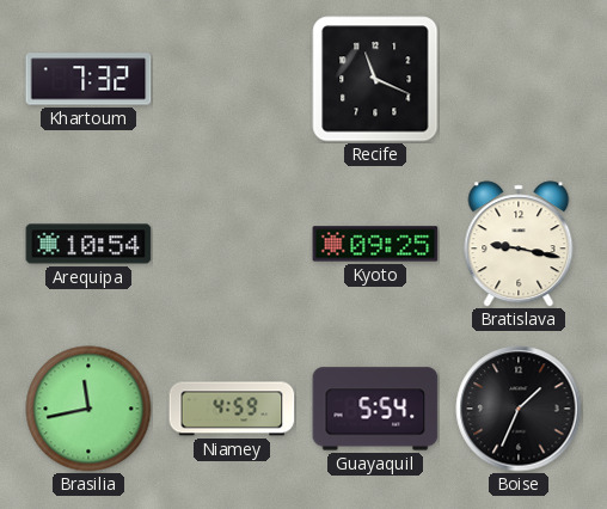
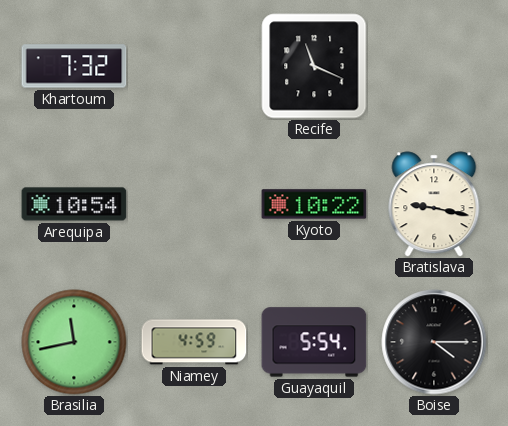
Kyoto: 09:25 -> 10:22 (314, 204)
Boise: 1:34 -> 4:15 (434, 342)
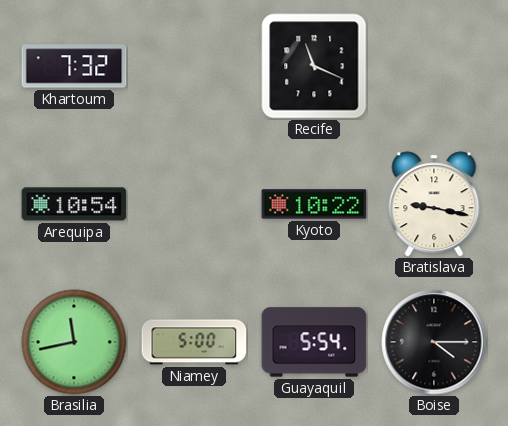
Niamey: 4:59 -> 5:00 (194, 342)
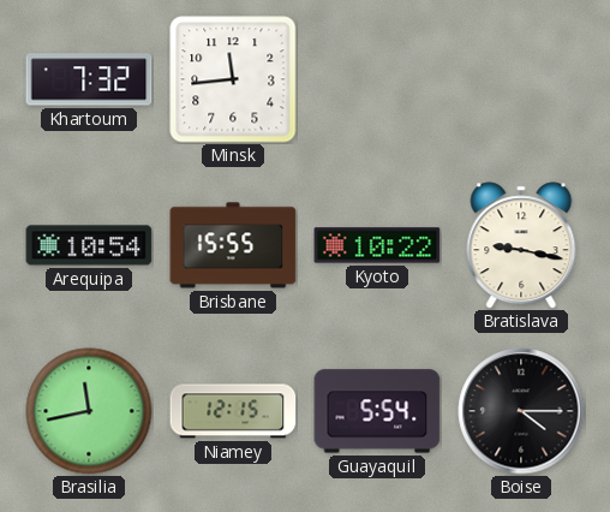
Minsk: none -> 11:44 (233, 79)
Recife: 11:19 -> none (314, 66)
Brisbane: none -> 15:55 (233, 245)
Niamey: 5:00 -> 12:15 (233, 411)
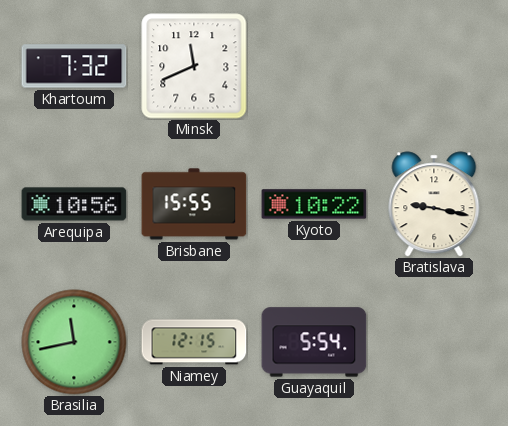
Minsk: 11:44 -> 11:41 (194, 66)
Arequipa: 10:54 -> 10:56 (74, 204)
Boise: 4:15 -> none (521, 411)
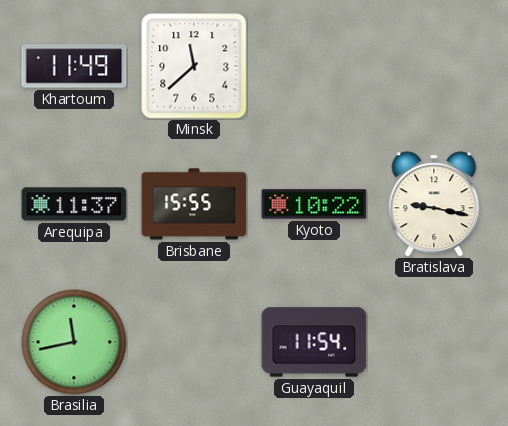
Khartoum: 7:32 -> 11:49 (74, 66)
Minsk: 11:41 -> 11:38 (194, 66)
Arequipa: 10:56 -> 11:37 (74, 204)
Niamey: 12:15 -> none (194, 342)
Guayaquil: 5:54 -> 11:54 (314, 342)
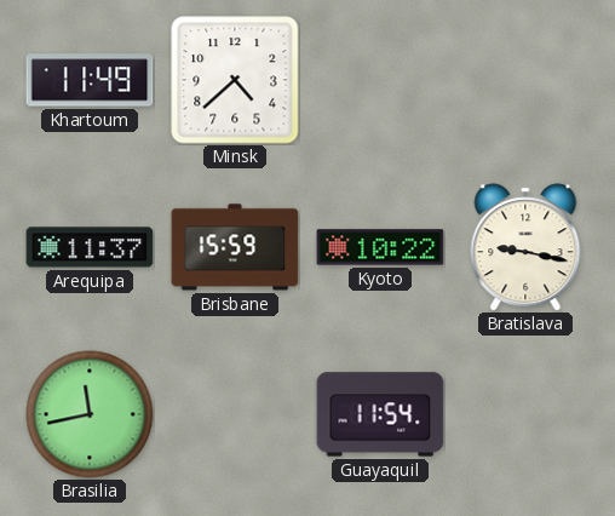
Minsk: 11:38 -> 4:38 (235, 80)
Brisbane: 15:55 -> 15:59 (235, 247)
